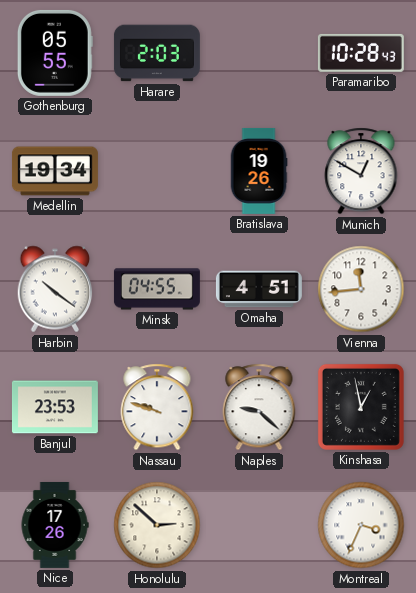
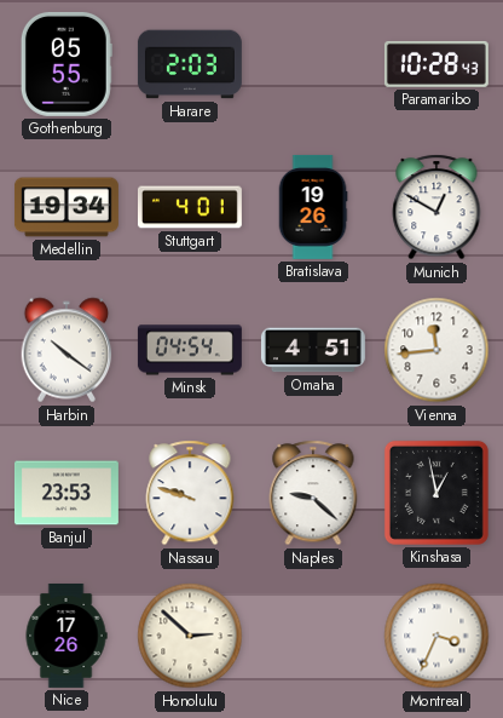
Stuttgart: none -> 4:01 (190, 207)
Minsk: 04:55 -> 04:54 (190, 350)
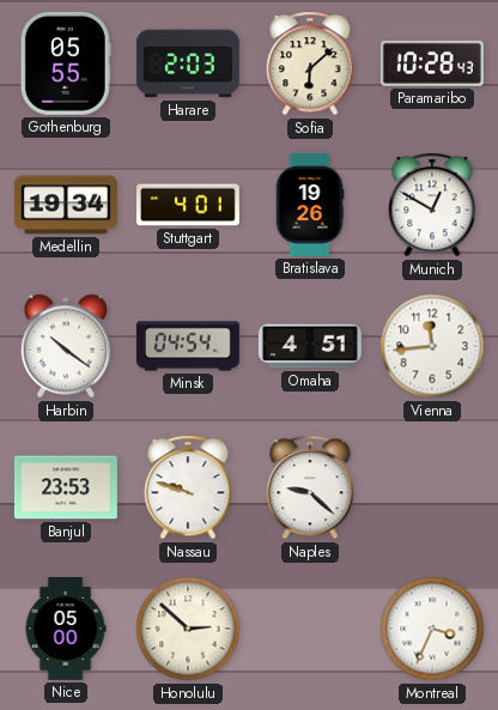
Sofia: none -> 6:08 (310, 63)
Kinshasa: 12:58 -> none (436, 493)
Nice: 17:26 -> 05:00 (66, 629)
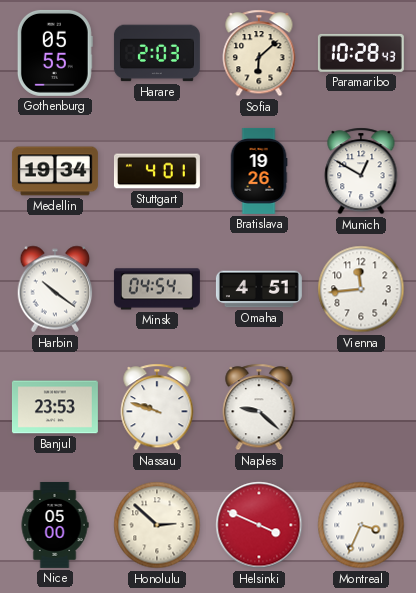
Helsinki: none -> 3:49 (259, 525)
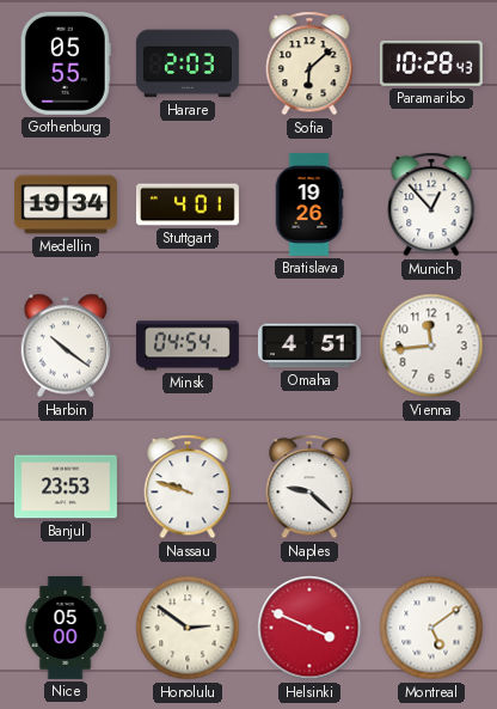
Munich: 12:50 -> 12:53 (431, 204)
Honolulu: 2:52 -> 2:51 (188, 628)
Montreal: 3:34 -> 5:09 (431, 628)
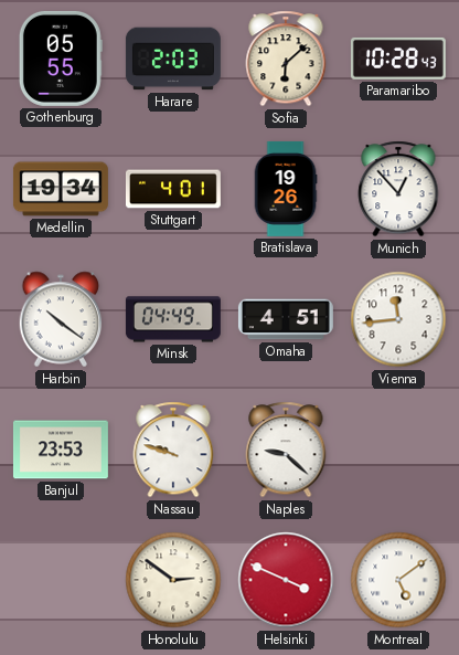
Minsk: 04:54 -> 04:49 (173, 319)
Nice: 05:00 -> none (66, 628)
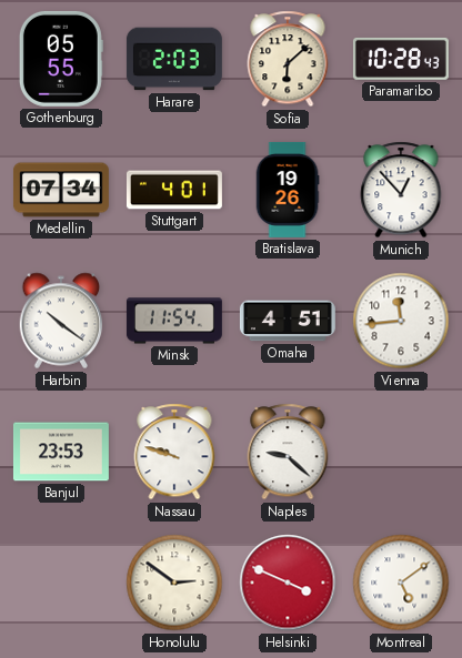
Medellin: 19:34 -> 07:34 (61, 190)
Minsk: 04:49 -> 11:54 (174, 321)
